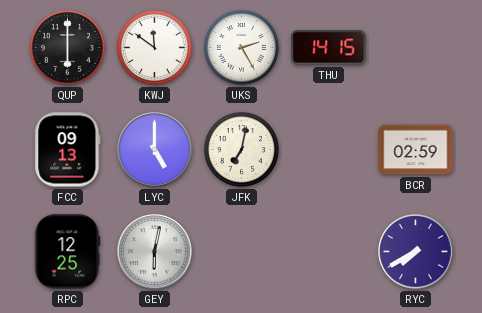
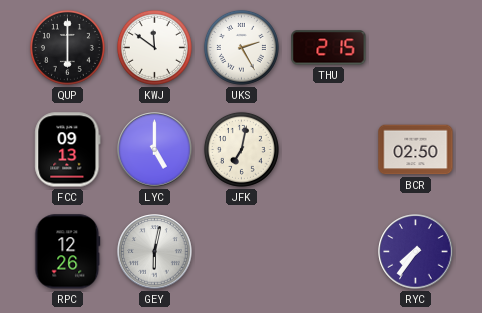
THU: 14:15 -> 2:15 (329, 48)
BCR: 02:59 -> 02:50 (416, 150)
RPC: 12:25 -> 12:26 (68, 252)
RYC: 7:40 -> 7:36 (416, 252)
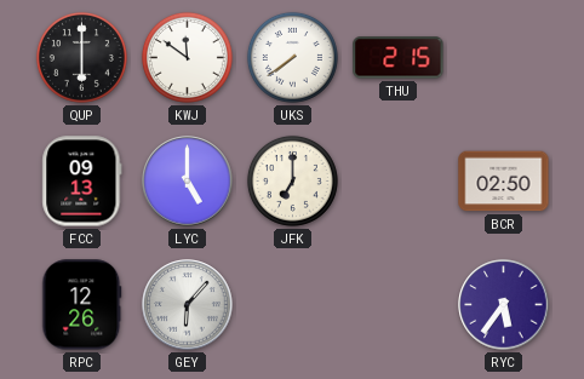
UKS: 2:25 -> 7:39 (292, 57)
JFK: 7:02 -> 7:00 (292, 180)
GEY: 6:02 -> 6:07 (188, 305)
RYC: 7:36 -> 5:36 (504, 305)
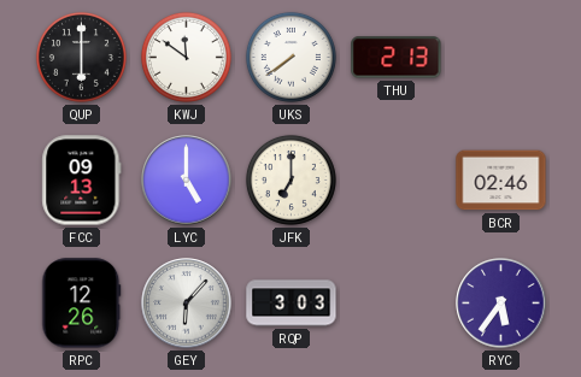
THU: 2:15 -> 2:13 (397, 58)
BCR: 02:50 -> 02:46 (501, 181)
RQP: none -> 3:03 (292, 304)
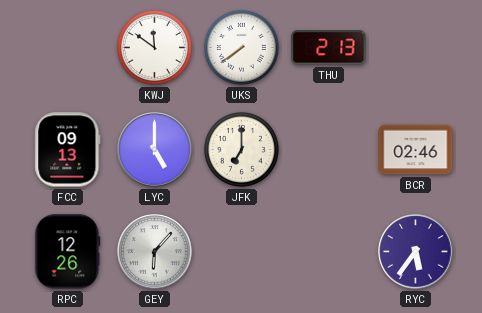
QUP: 6:00 -> none (81, 57)
RQP: 3:03 -> none (292, 304)
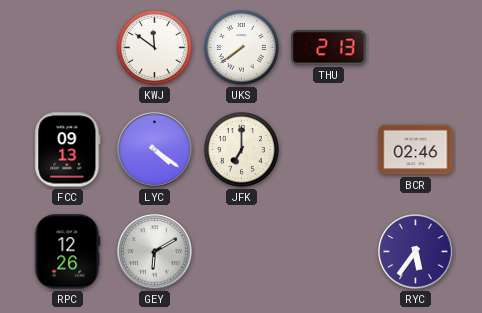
LYC: 5:00 -> 4:21 (155, 150)
GEY: 6:07 -> 6:10 (155, 252)
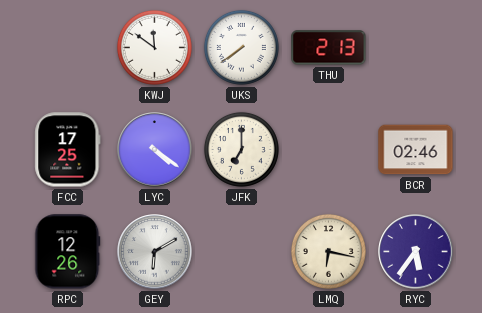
FCC: 09:13 -> 17:25 (68, 150)
LMQ: none -> 6:17 (328, 251)
